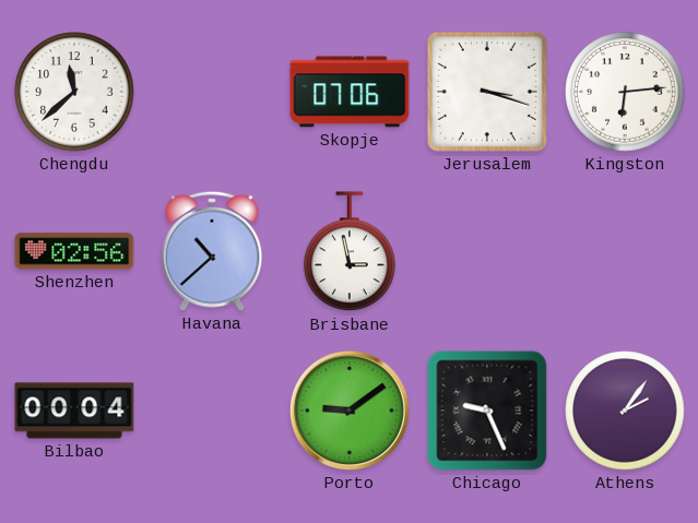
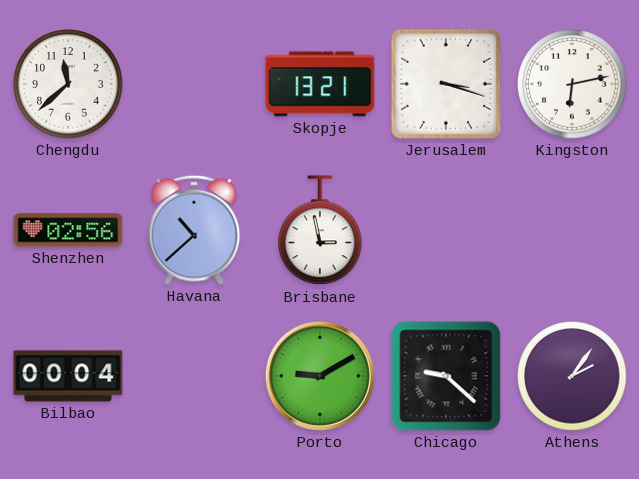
Skopje: 07:06 -> 13:21 (320, 84)
Kingston: 6:14 -> 6:13 (572, 84)
Porto: 9:09 -> 9:10 (320, 376)
Chicago: 9:26 -> 9:22 (446, 376)
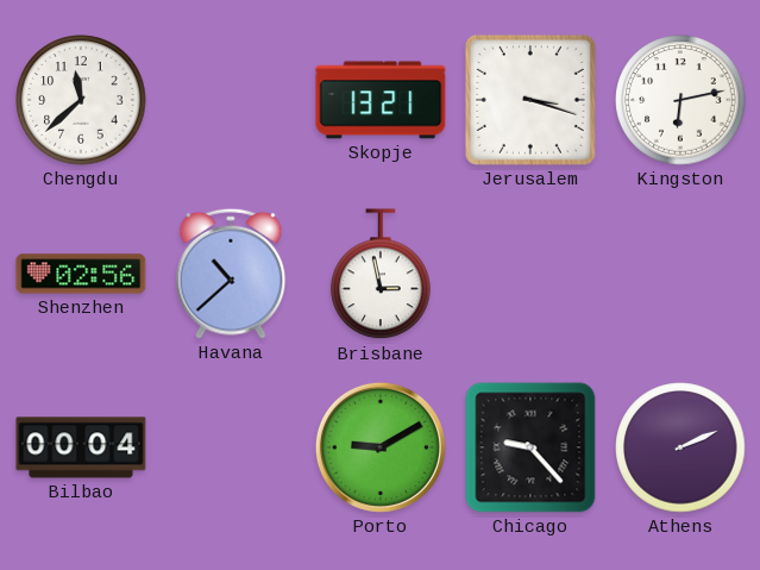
Chicago: 9:22 -> 9:23 (530, 447)
Athens: 2:06 -> 2:11 (680, 447)
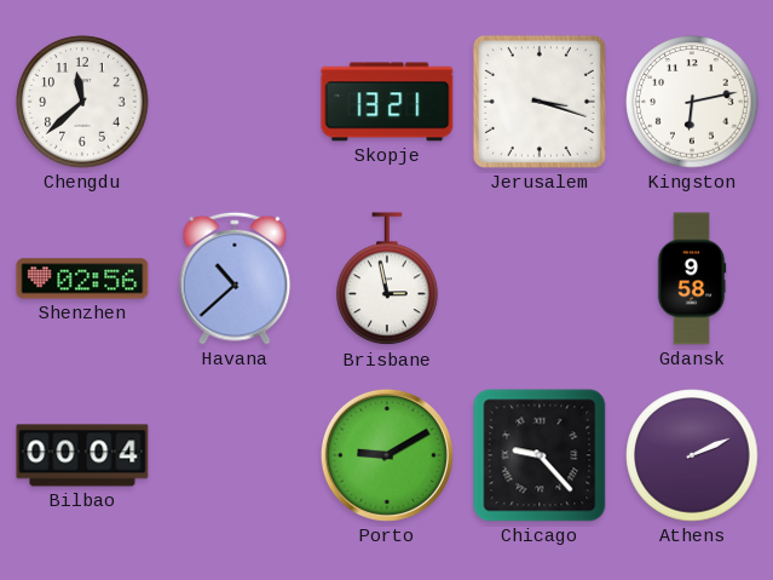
Gdansk: none -> 9:58 (692, 278)
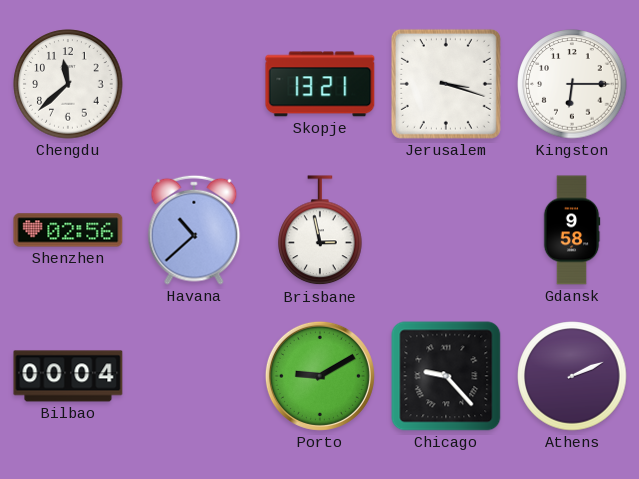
Kingston: 6:13 -> 6:15 (572, 84)
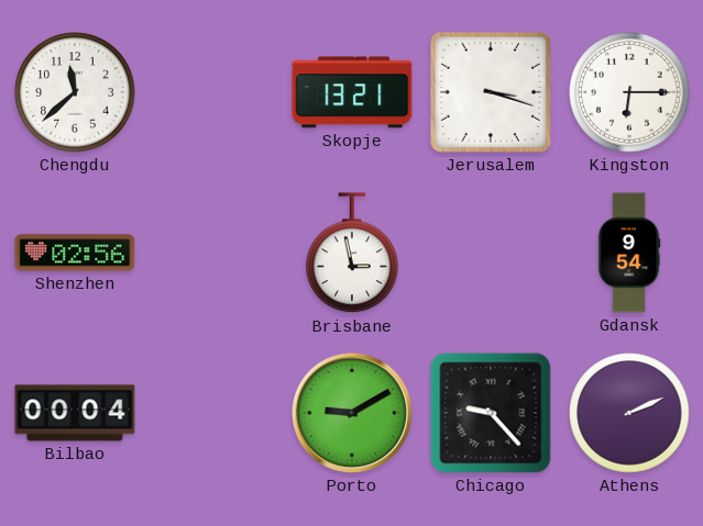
Havana: 10:38 -> none (194, 230)
Gdansk: 9:58 -> 9:54 (629, 253)
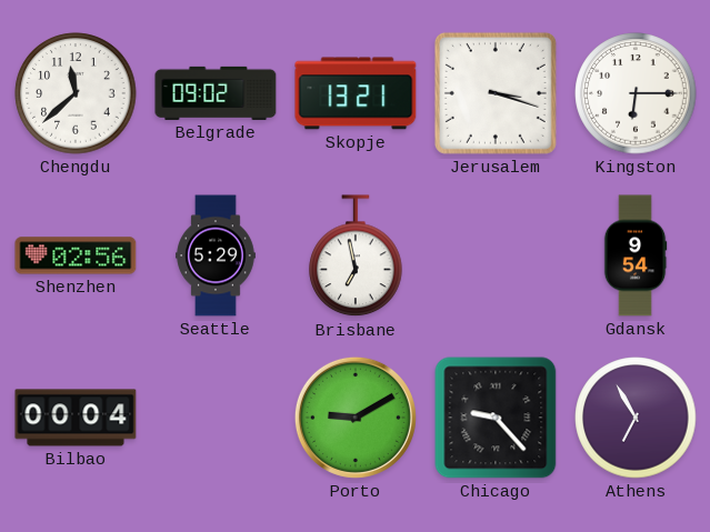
Belgrade: none -> 09:02 (216, 93)
Seattle: none -> 5:29 (217, 255)
Brisbane: 2:58 -> 6:58 (356, 257)
Athens: 2:11 -> 6:55 (636, 418)
